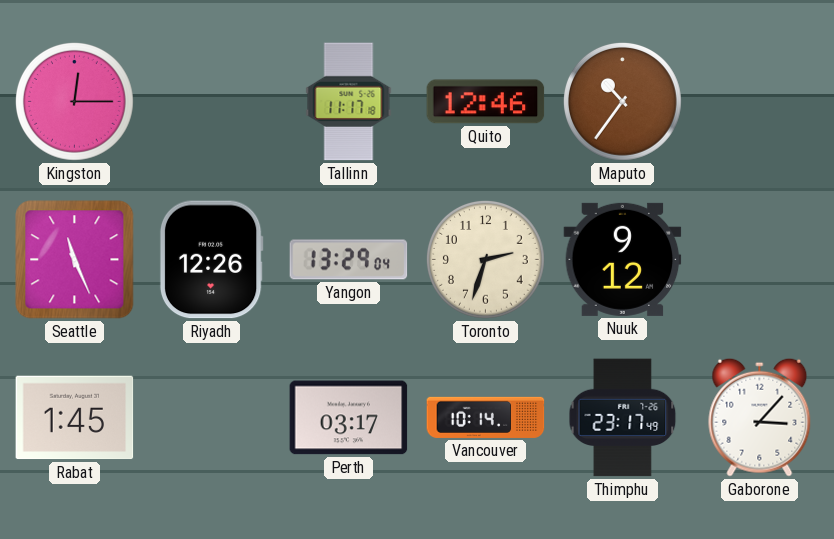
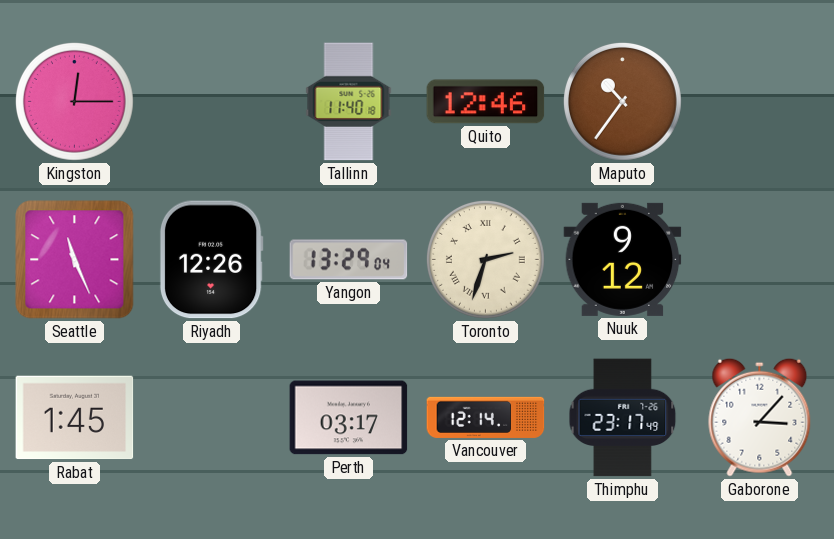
Tallinn: 11:17 -> 11:40 (349, 102)
Toronto numerals: Arabic -> Roman (485, 259)
Vancouver: 10:14 -> 12:14 (486, 417)
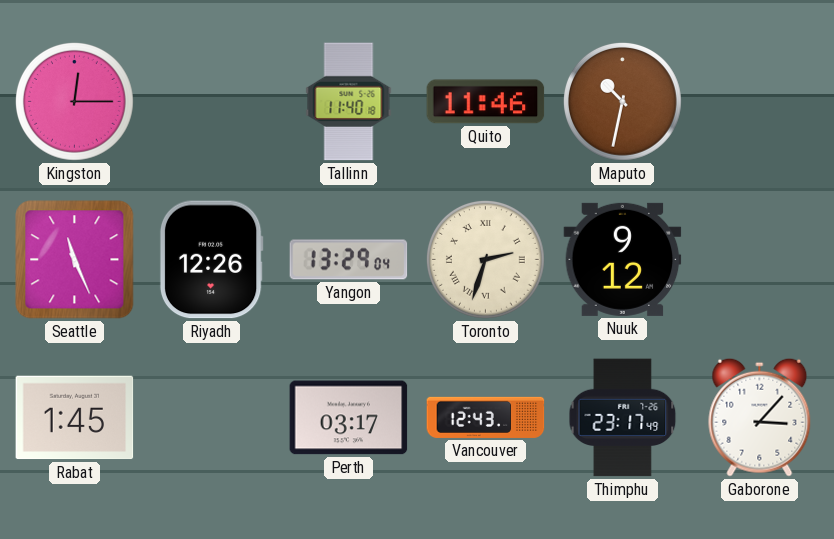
Quito: 12:46 -> 11:46 (486, 102)
Maputo: 10:36 -> 10:32 (622, 101)
Vancouver: 12:14 -> 12:43 (486, 417)
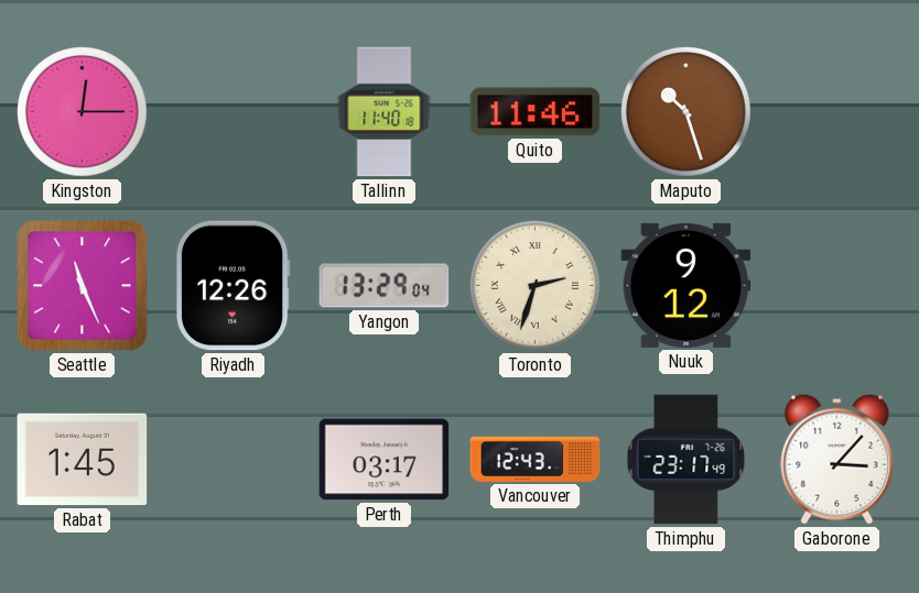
Maputo: 10:32 -> 10:27 (685, 111)
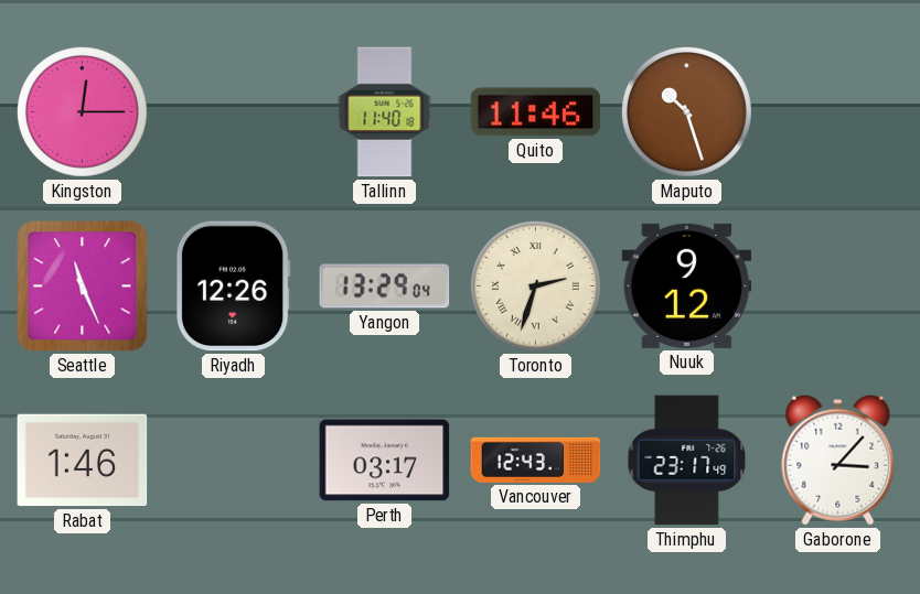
Rabat: 1:45 -> 1:46 (83, 461)
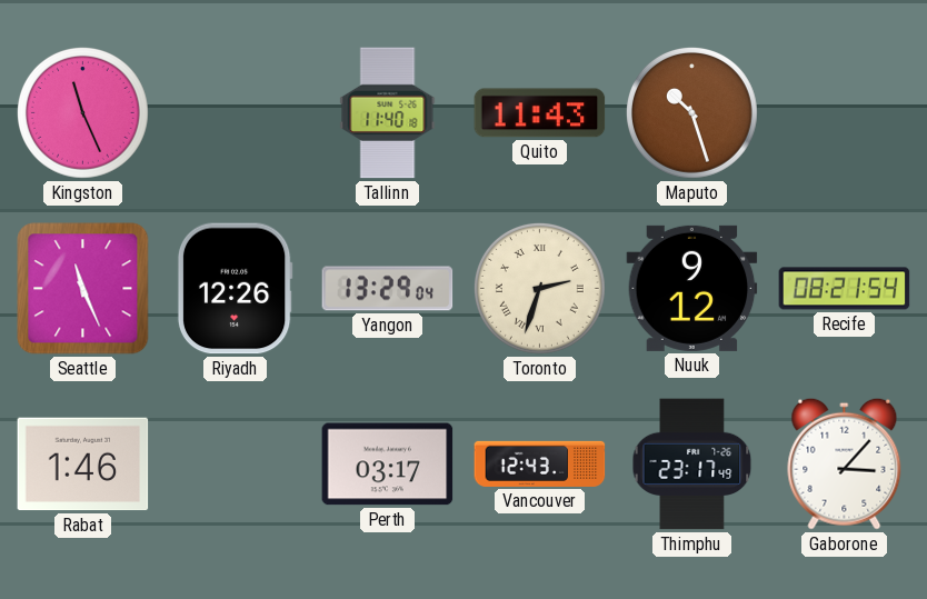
Kingston: 12:15 -> 11:26 (82, 112)
Quito: 11:46 -> 11:43 (540, 113)
Recife: none -> 08:21 (845, 289)
